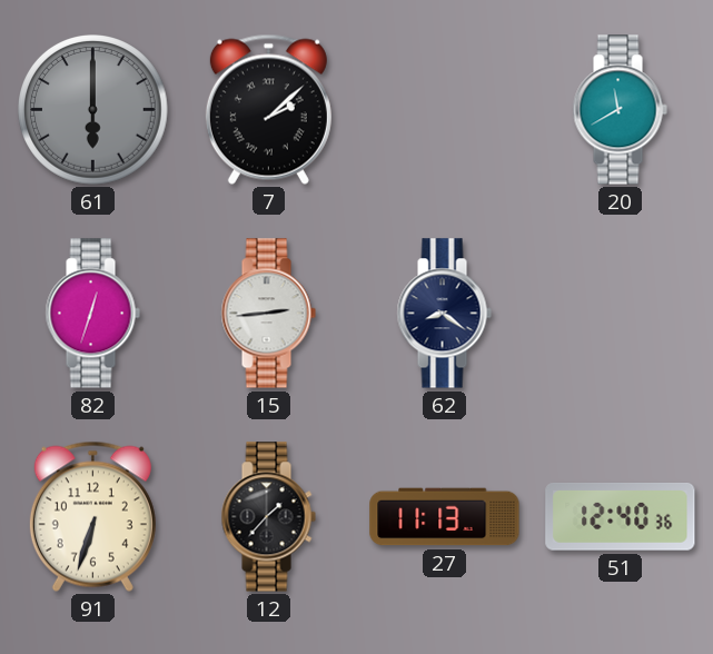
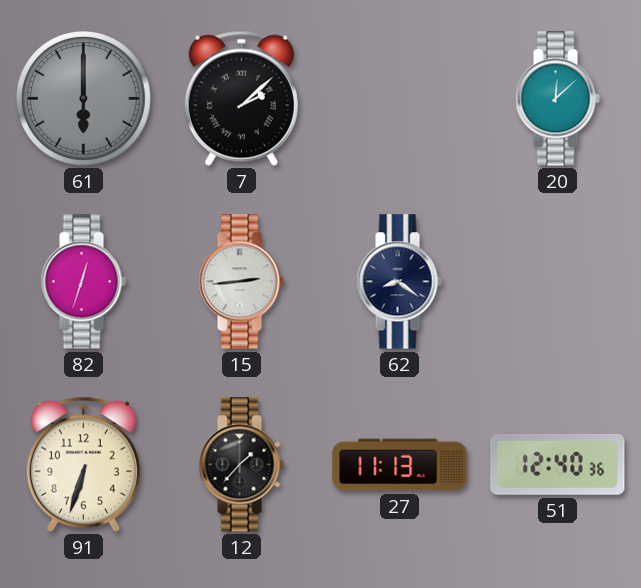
20: 11:40 -> 12:08 (557, 99)
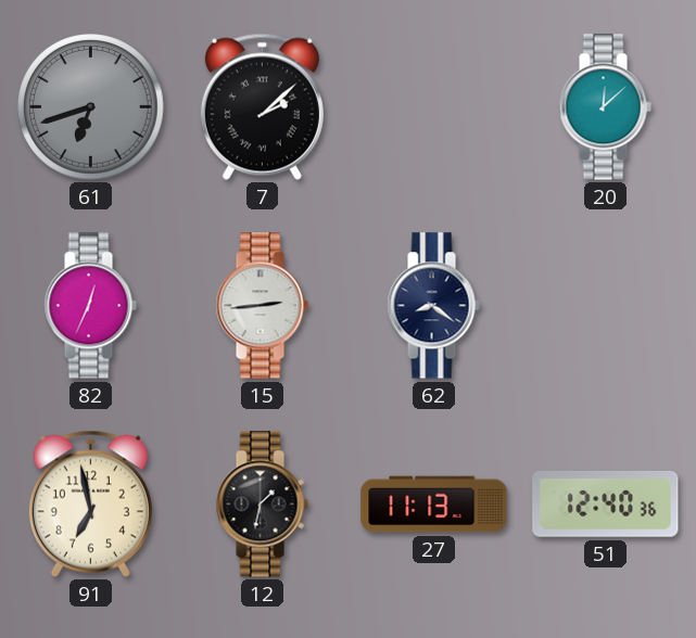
61: 6:00 -> 6:42 (91, 107)
82: 12:33 -> 12:34 (90, 306)
91: 6:33 -> 6:58 (90, 503)
12: 1:37 -> 1:32 (262, 505)
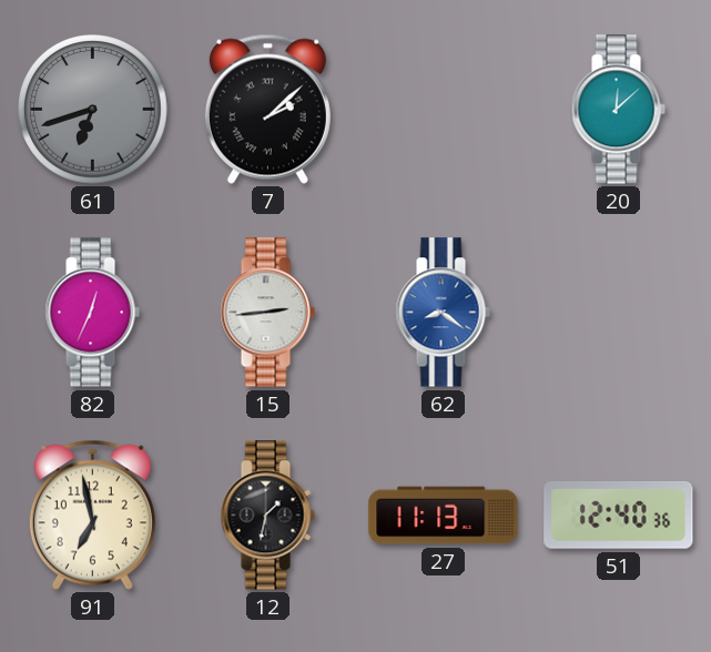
62 dial: navy -> blue (443, 313)
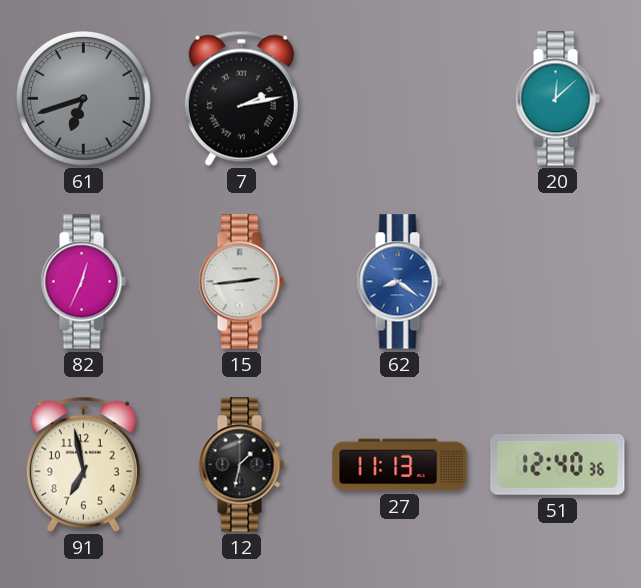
7: 2:08 -> 2:13 (241, 98)
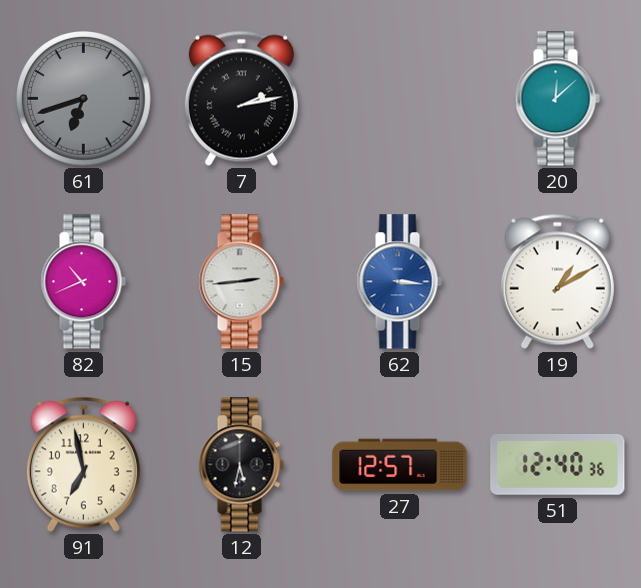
82: 12:34 -> 10:41 (83, 282)
62: 8:21 -> 3:16 (399, 282)
19: none -> 1:10 (557, 281)
12: 1:32 -> 5:32 (241, 465)
27: 11:13 -> 12:57 (400, 465)
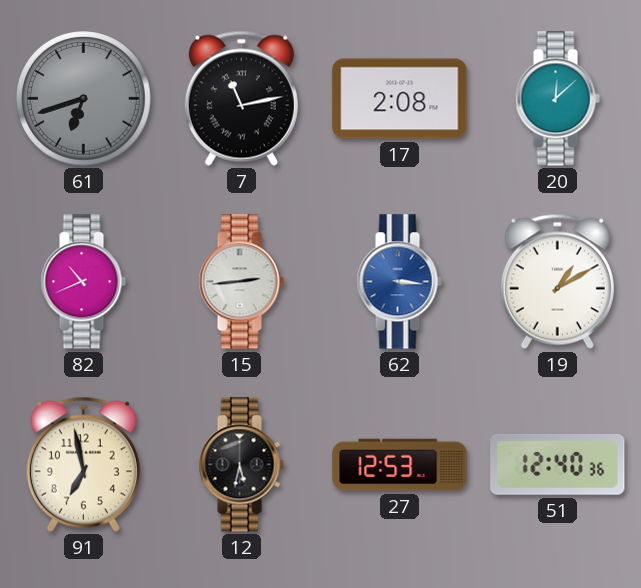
7: 2:13 -> 11:13 (241, 98)
17: none -> 2:08 (400, 99)
27: 12:57 -> 12:53 (400, 465)
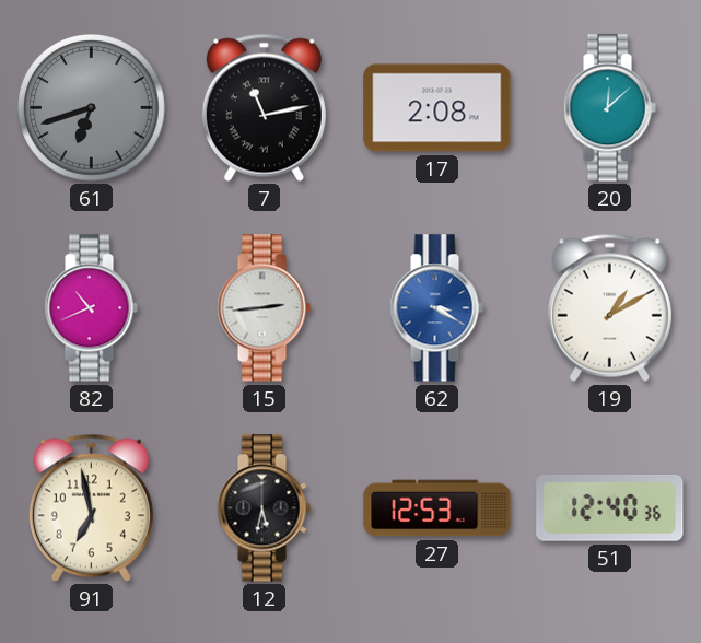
62: 3:16 -> 3:20 (436, 308)
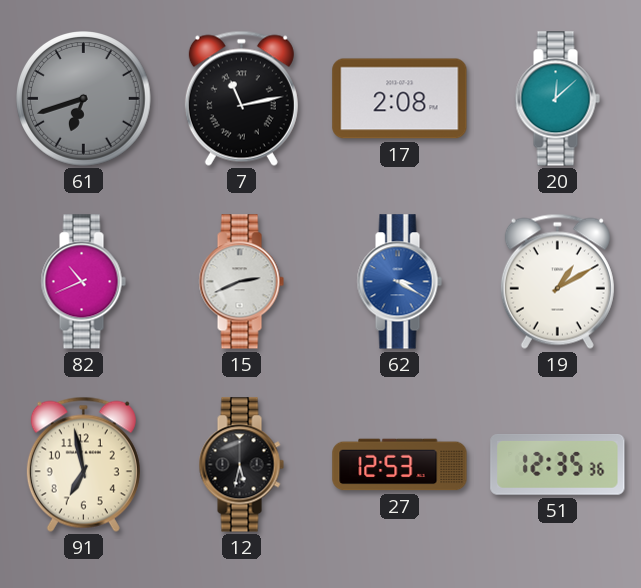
15: 2:44 -> 2:41 (241, 282)
51: 12:40 -> 12:35 (558, 465)
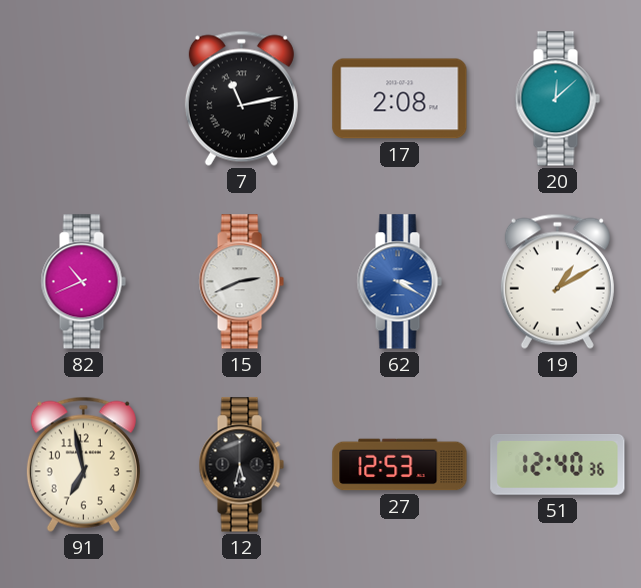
61: 6:42 -> none (84, 99)
51: 12:35 -> 12:40 (558, 465)
